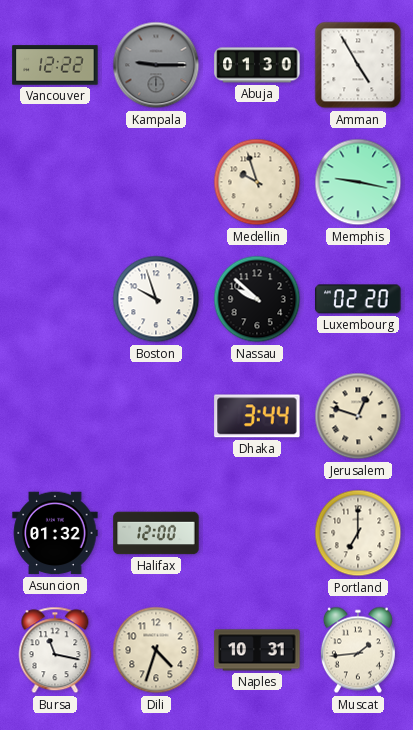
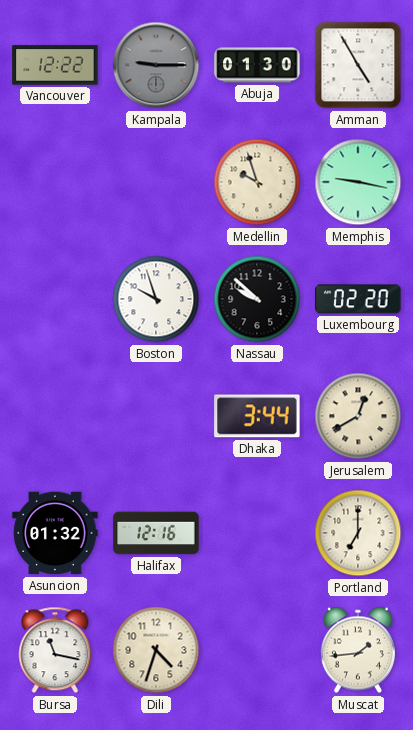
Jerusalem: 12:48 -> 12:40 (358, 416)
Halifax: 12:00 -> 12:16 (156, 533)
Naples: 10:31 -> none (257, 650)
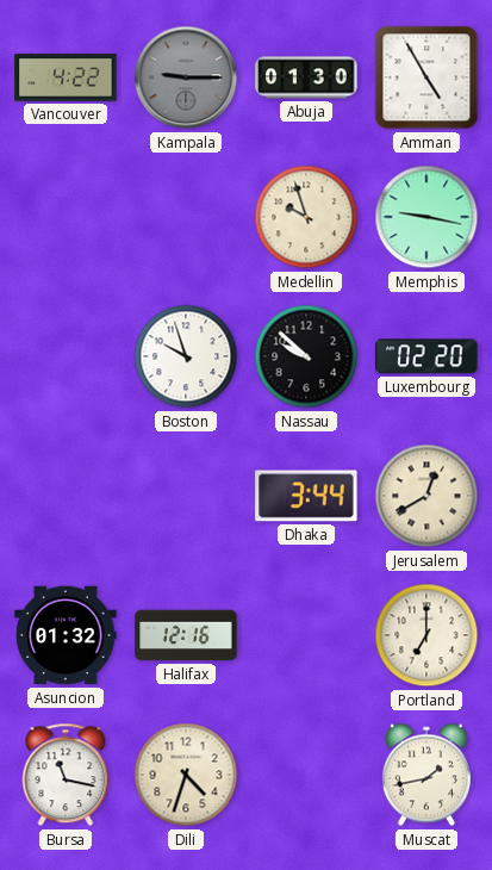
Vancouver: 12:22 -> 4:22 (66, 77)
Muscat: 1:44 -> 1:43 (426, 775)
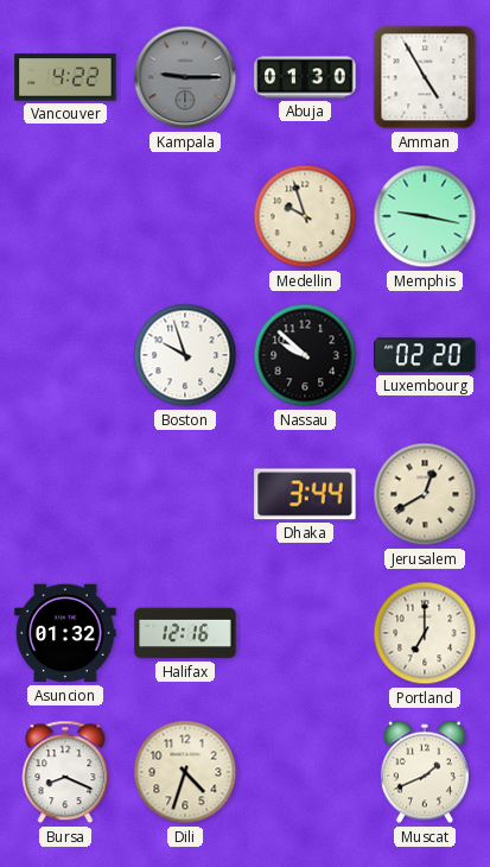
Bursa: 11:17 -> 8:19 (65, 772)
Muscat: 1:43 -> 1:41 (425, 772)
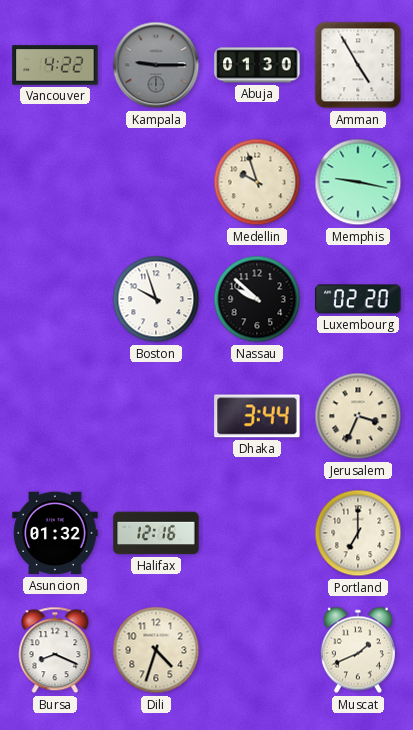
Jerusalem: 12:40 -> 3:34 (358, 416)
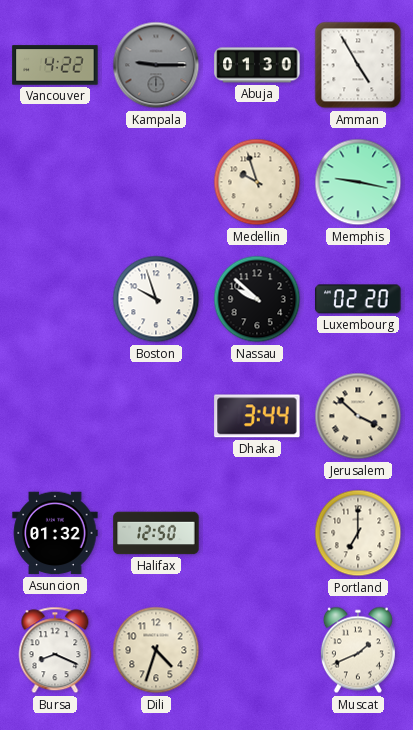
Jerusalem: 3:34 -> 3:52 (358, 416)
Halifax: 12:16 -> 12:50 (156, 533)
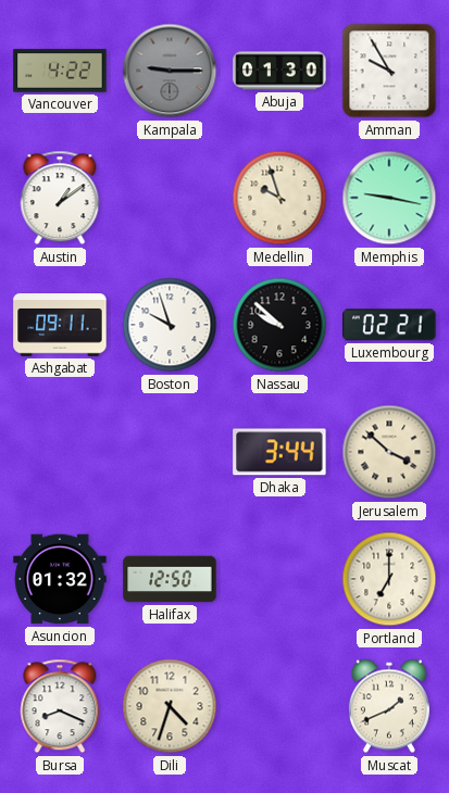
Amman: 4:55 -> 9:55 (389, 71)
Austin: none -> 1:09 (60, 198)
Ashgabat: none -> 09:11 (60, 325)
Luxembourg: 02:20 -> 02:21 (389, 325)
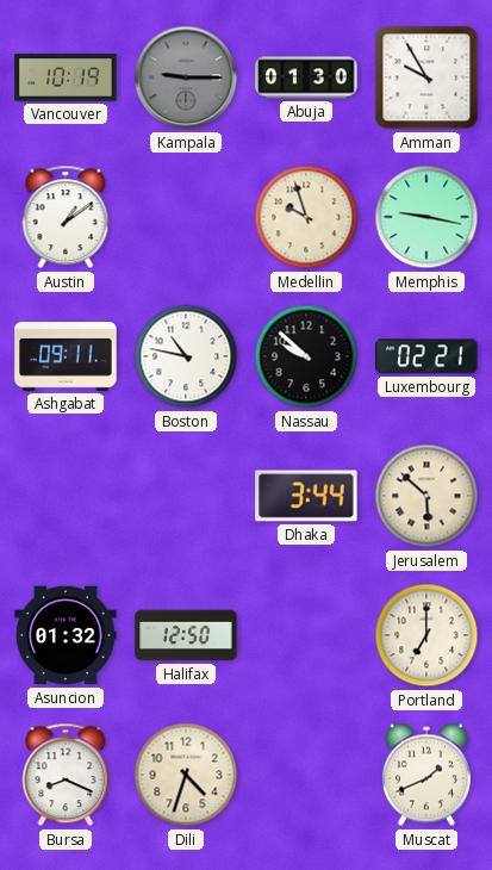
Vancouver: 4:22 -> 10:19 (66, 77)
Boston: 9:57 -> 10:47 (186, 356)
Jerusalem: 3:52 -> 5:52 (426, 496)
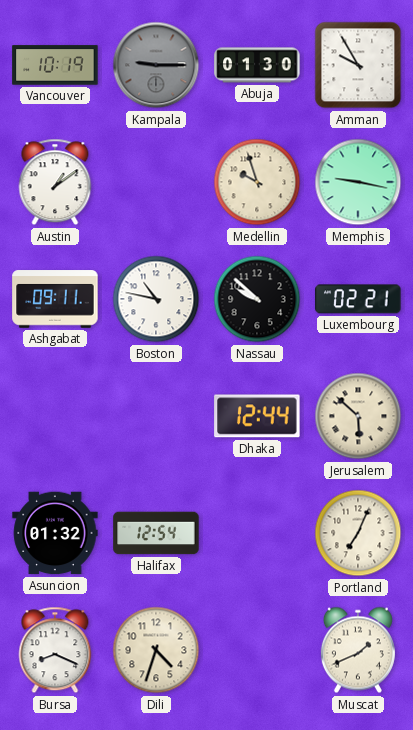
Dhaka: 3:44 -> 12:44 (257, 416)
Halifax: 12:50 -> 12:54 (156, 533)
Portland: 7:00 -> 7:04 (358, 533)
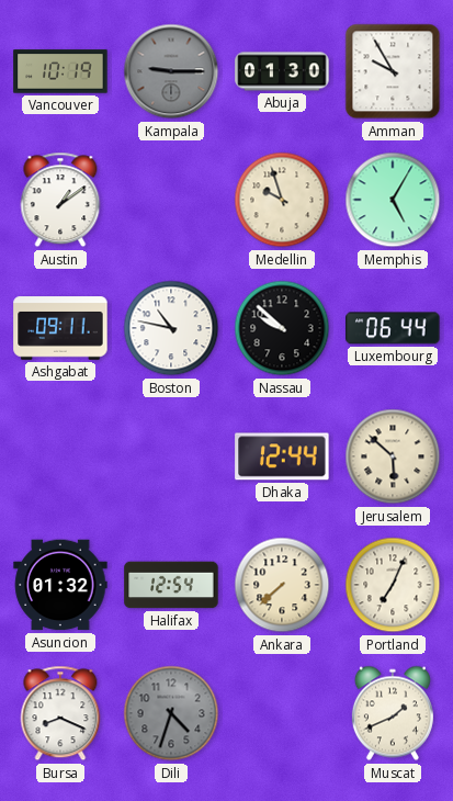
Memphis: 9:17 -> 5:05 (393, 200)
Luxembourg: 02:21 -> 06:44 (393, 328)
Ankara: none -> 7:38 (282, 585)
Dili dial: cream -> grey (171, 713)
